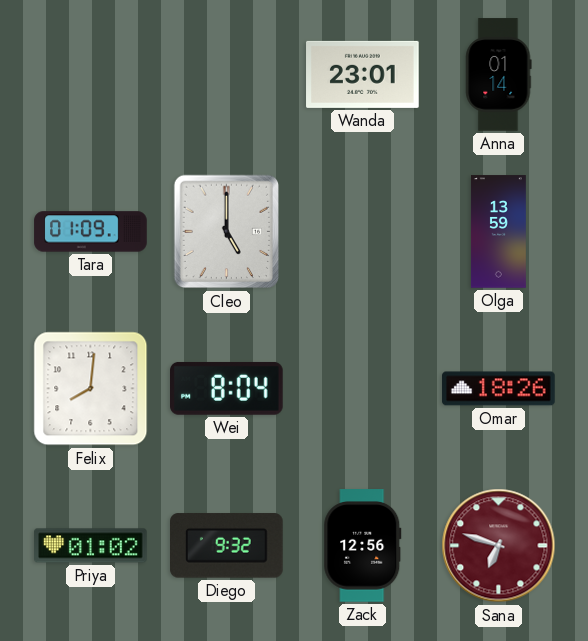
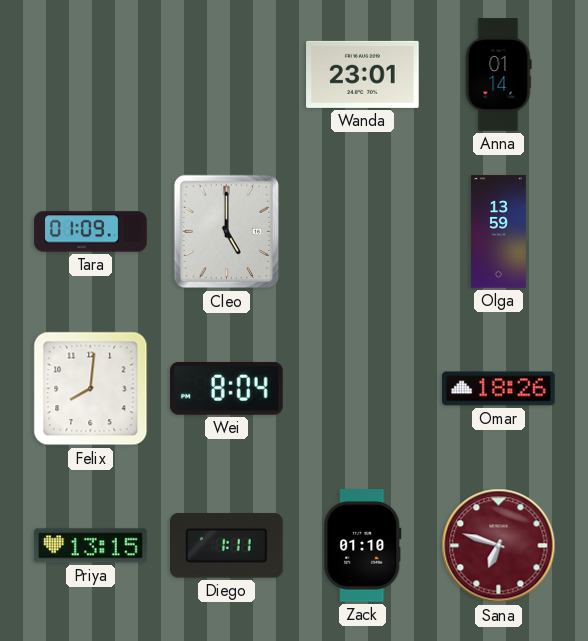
Priya: 01:02 -> 13:15 (91, 546)
Diego: 9:32 -> 1:11 (227, 546)
Zack: 12:56 -> 01:10 (363, 546)
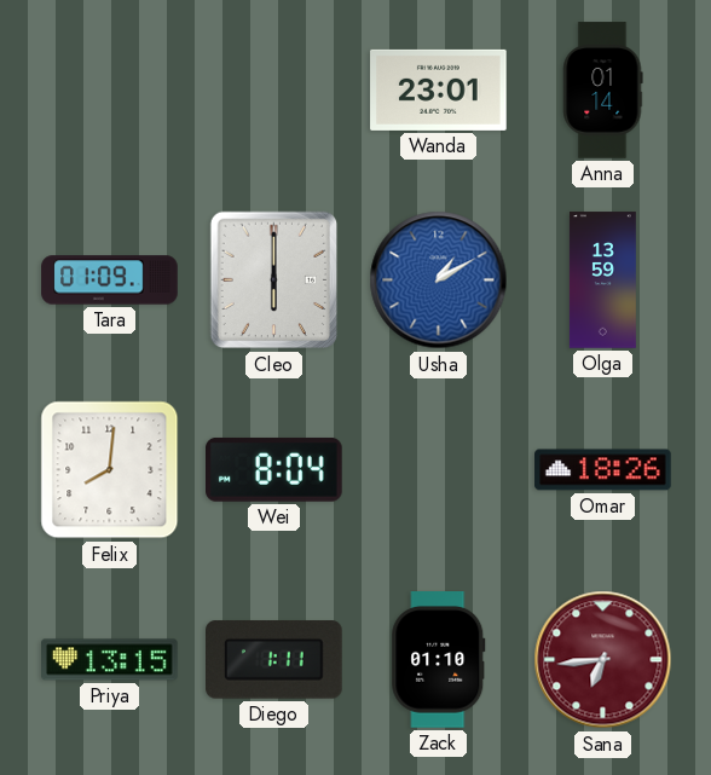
Cleo: 5:00 -> 6:00 (274, 280)
Usha: none -> 1:10 (439, 280)
Sana: 6:48 -> 6:44 (603, 660)
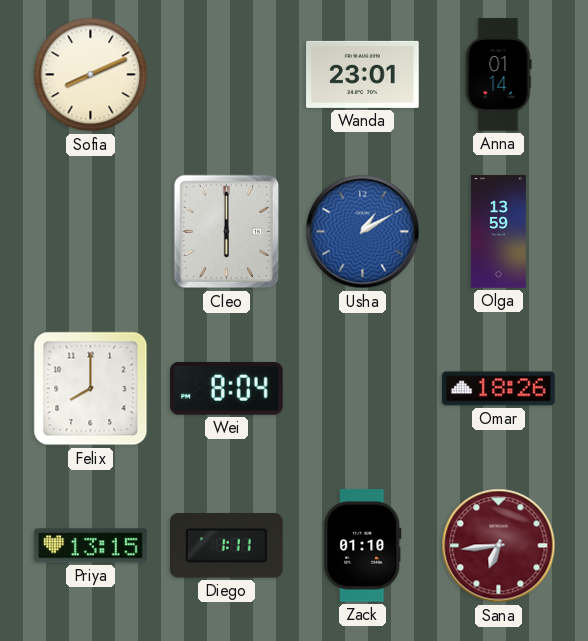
Sofia: none -> 8:11 (91, 75)
Tara: 01:09 -> none (110, 280)
Felix: 8:01 -> 8:00 (91, 389)
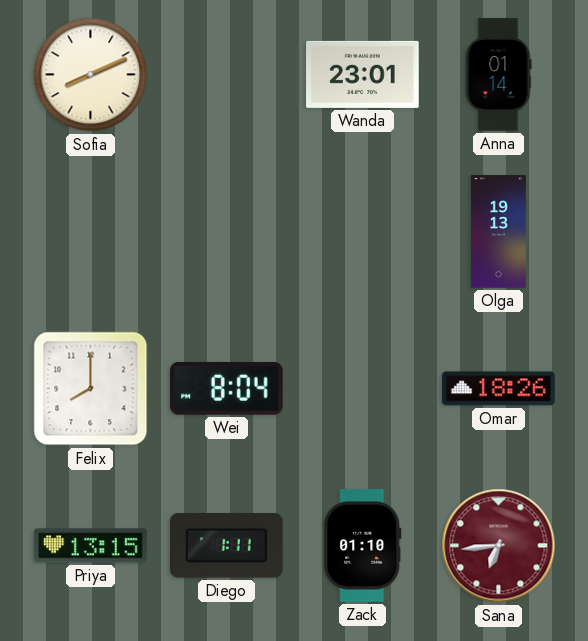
Cleo: 6:00 -> none (227, 232)
Usha: 1:10 -> none (363, 232)
Olga: 13:59 -> 19:13 (498, 232)
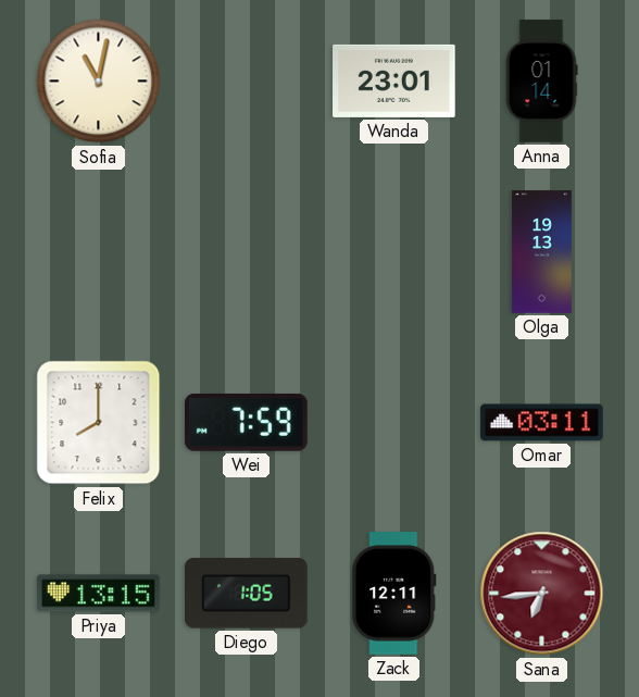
Sofia: 8:11 -> 11:02 (99, 82)
Wei: 8:04 -> 7:59 (247, 422)
Omar: 18:26 -> 03:11 (542, 423)
Diego: 1:11 -> 1:05 (247, 594)
Zack: 01:10 -> 12:11 (394, 594)
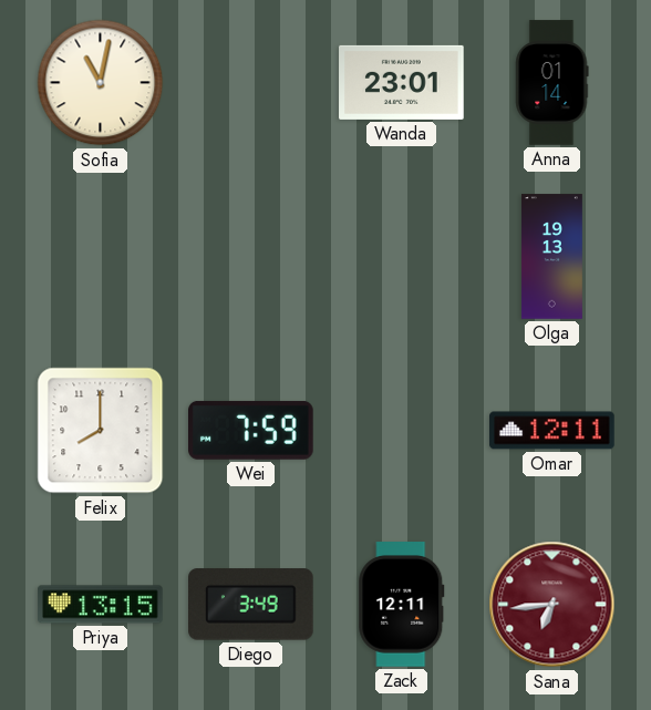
Omar: 03:11 -> 12:11 (552, 431)
Diego: 1:05 -> 3:49 (251, 605)
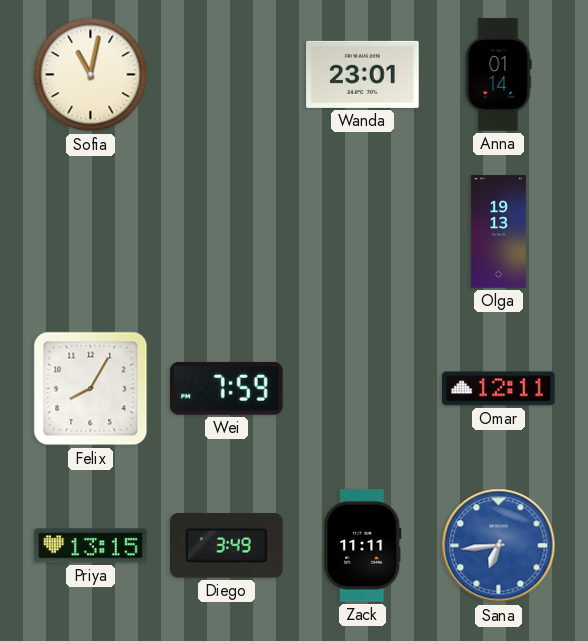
Felix: 8:00 -> 8:05 (91, 389)
Zack: 12:11 -> 11:11 (363, 546)
Sana dial: burgundy -> blue (499, 546)
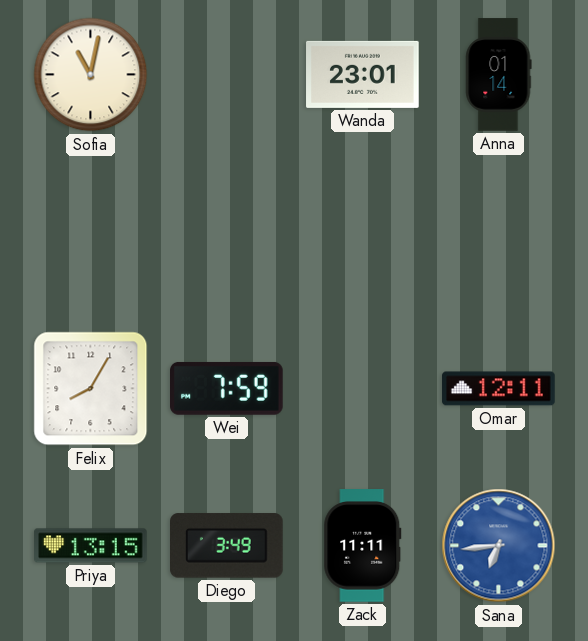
Olga: 19:13 -> none (498, 232)
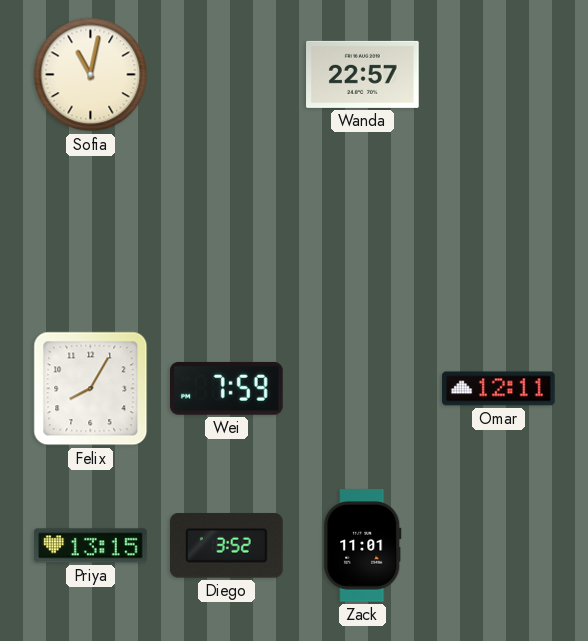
Wanda: 23:01 -> 22:57 (363, 74)
Anna: 01:14 -> none (499, 75)
Diego: 3:49 -> 3:52 (227, 546)
Zack: 11:11 -> 11:01 (363, 546)
Sana: 6:44 -> none (499, 546)
